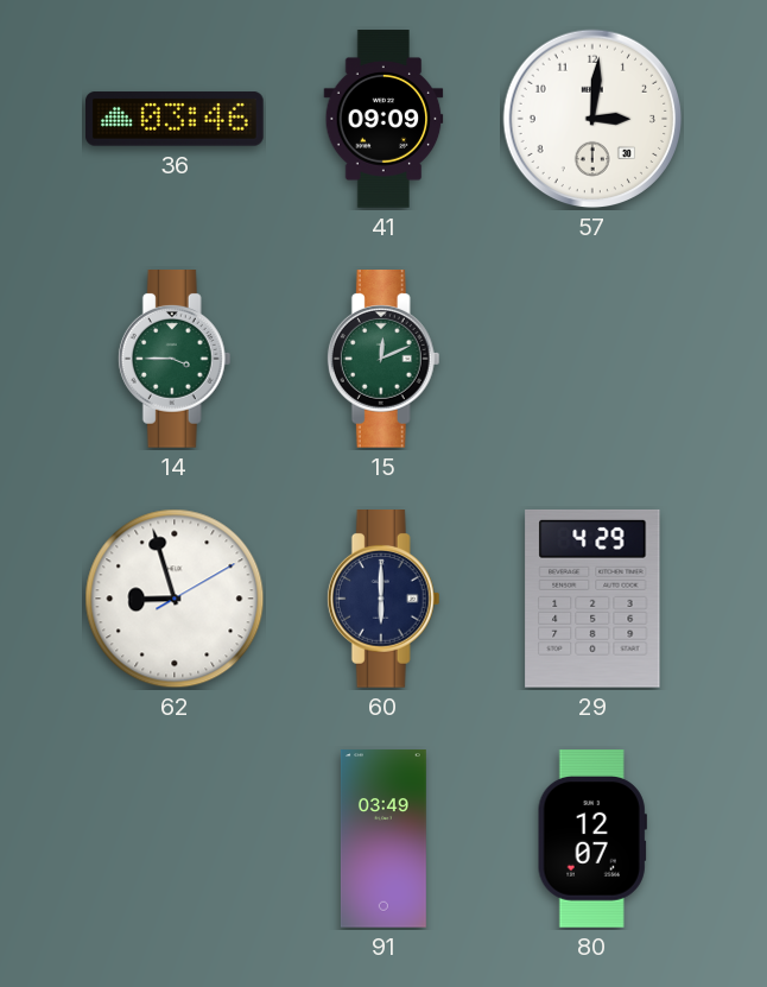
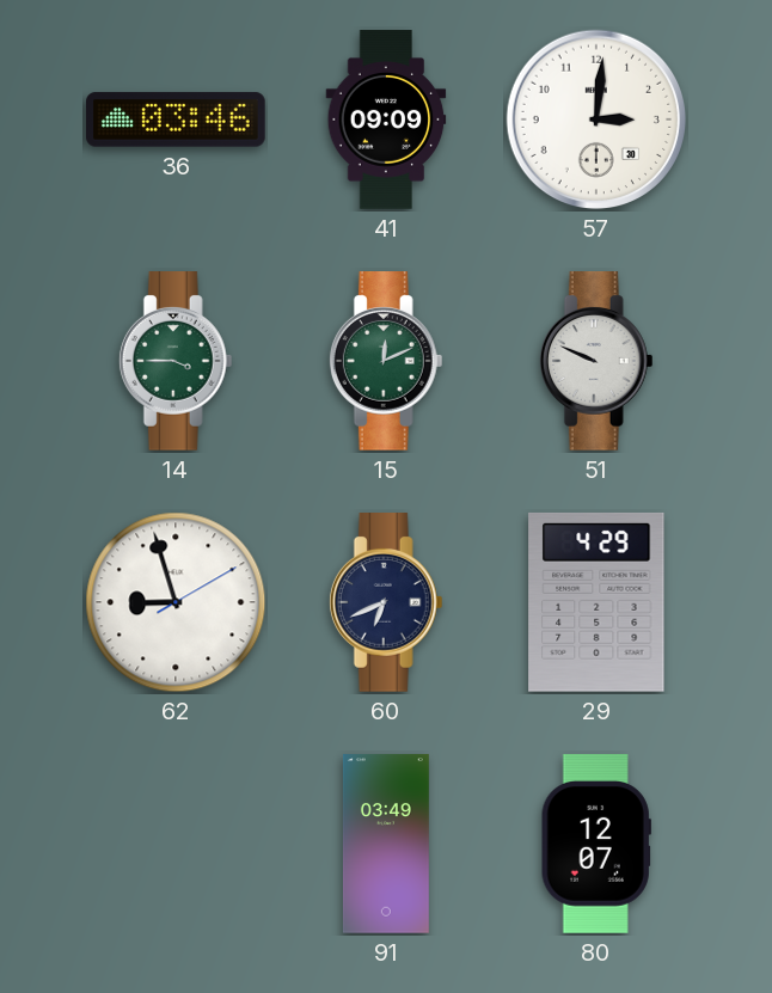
51: none -> 9:49 (596, 362)
60: 6:00 -> 6:41 (386, 603)
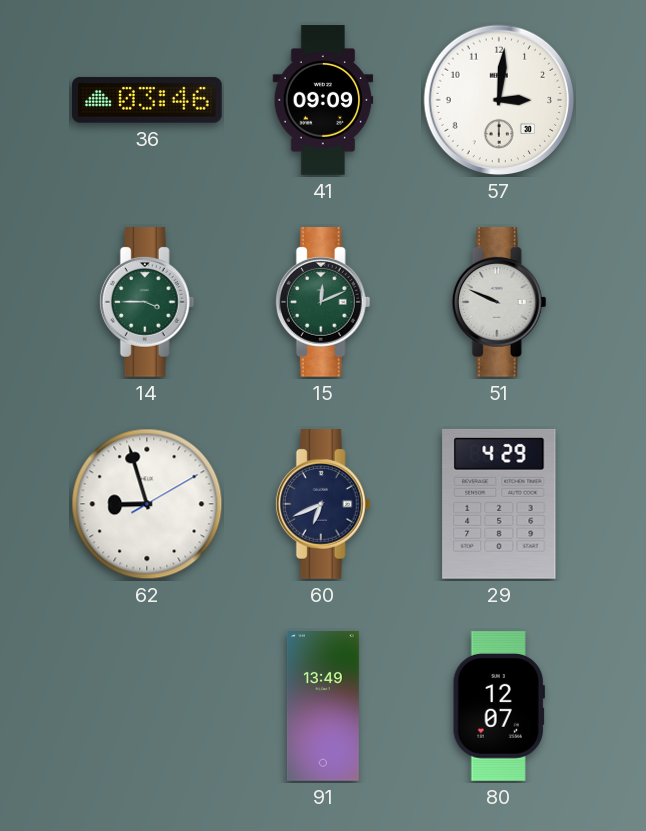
91: 03:49 -> 13:49 (323, 706)
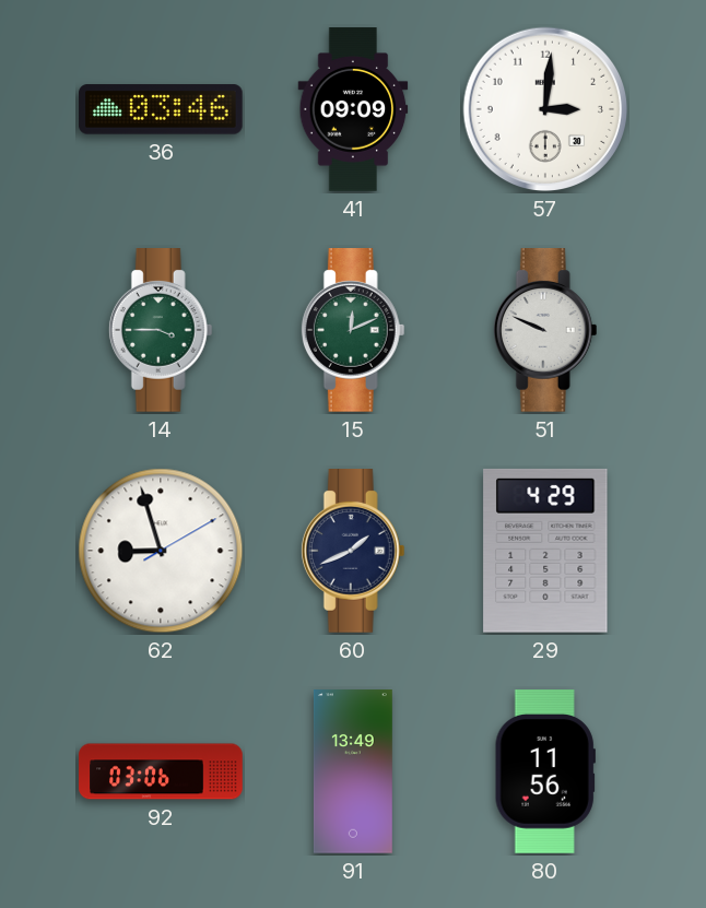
60: 6:41 -> 1:41 (353, 552)
92: none -> 03:06 (161, 771)
80: 12:07 -> 11:56 (545, 771)
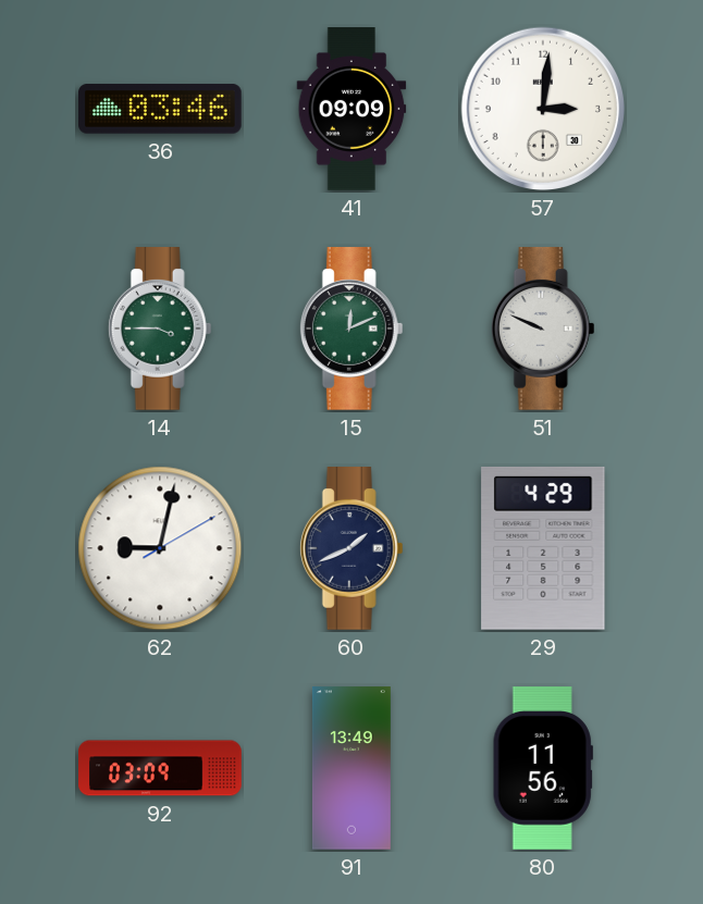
62: 8:57 -> 9:02 (160, 548)
92: 03:06 -> 03:09 (160, 768)
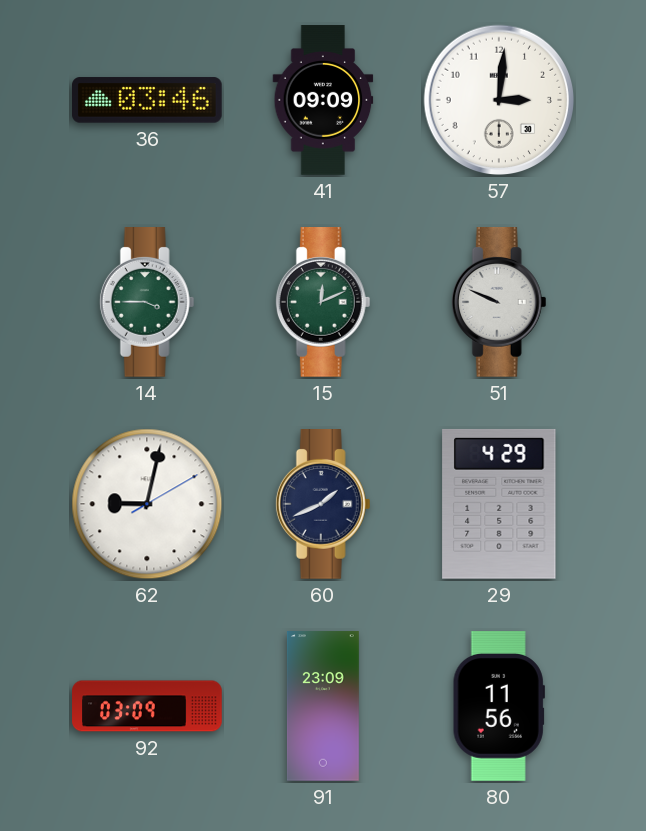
91: 13:49 -> 23:09 (323, 706)
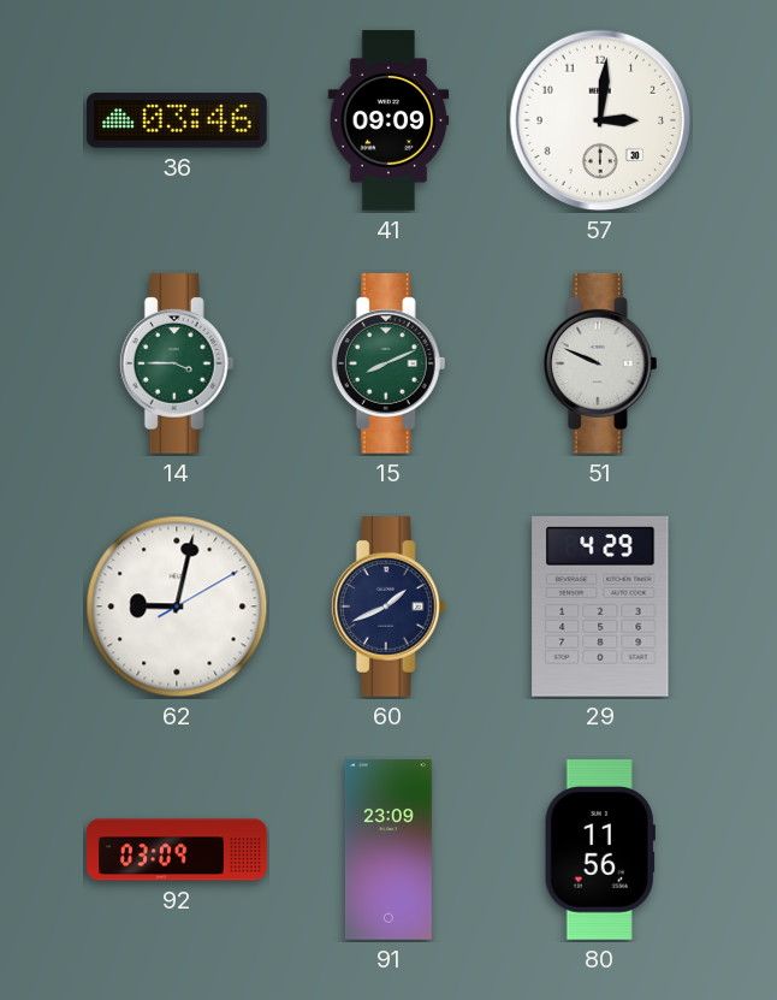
15: 12:11 -> 8:11 (388, 365)
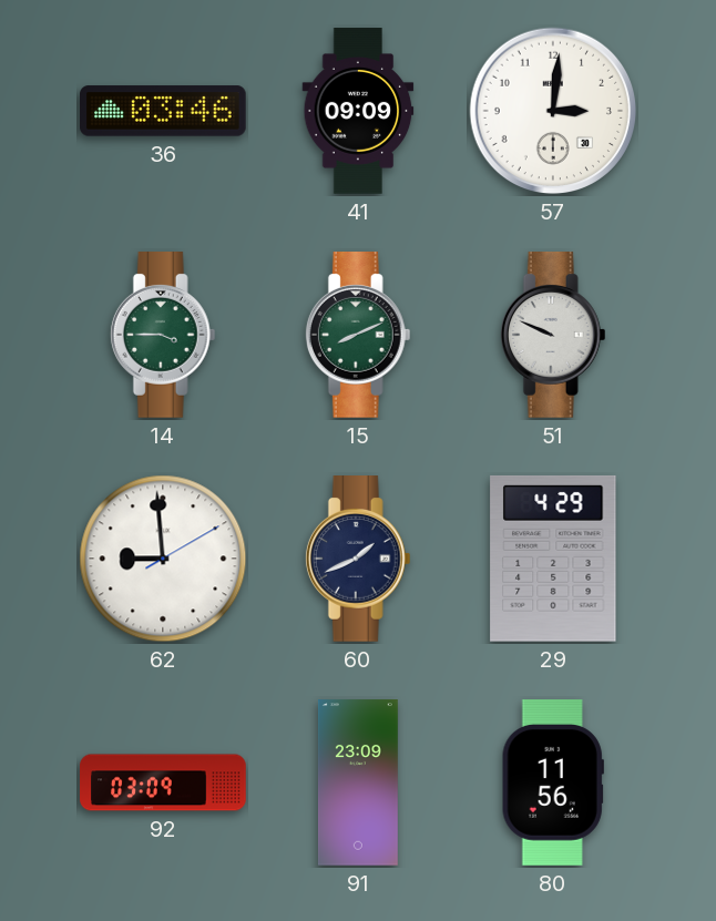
62: 9:02 -> 8:59 (163, 559)
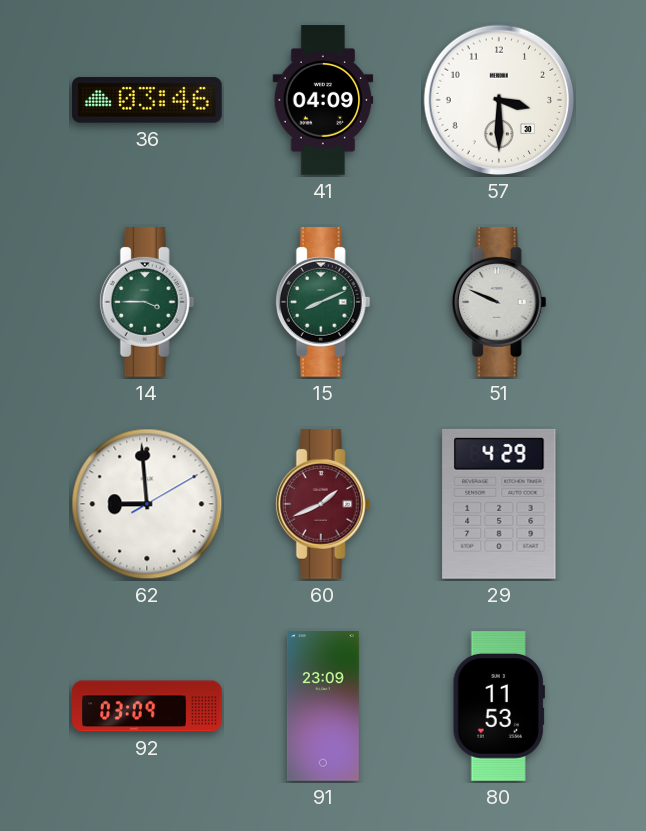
41: 09:09 -> 04:09 (323, 100)
57: 3:01 -> 3:30 (499, 100)
60 dial: navy -> burgundy (323, 505)
80: 11:56 -> 11:53 (499, 706)
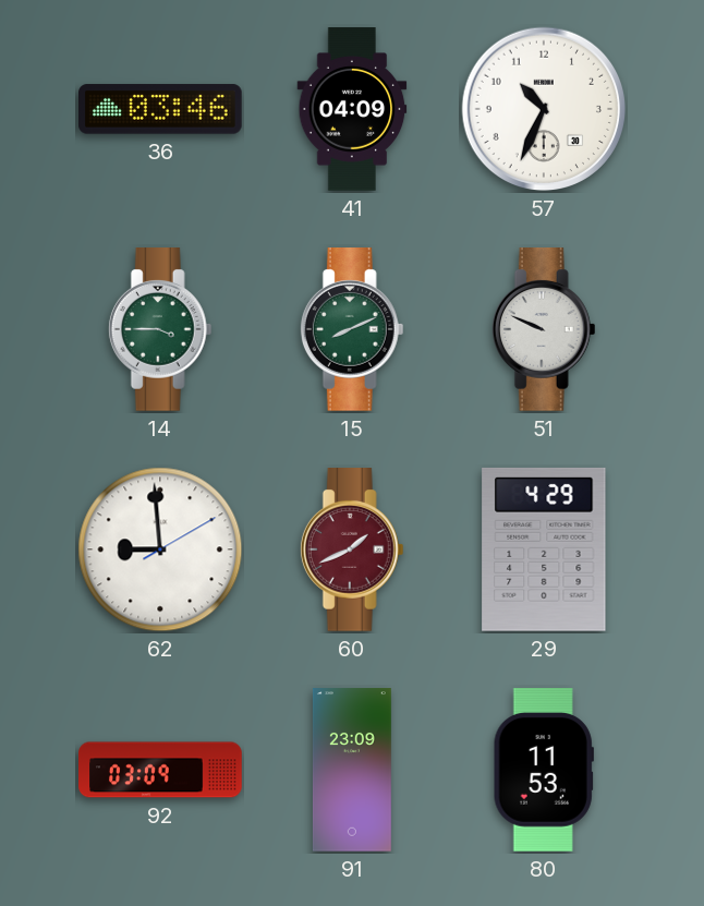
57: 3:30 -> 10:34 (544, 109)
